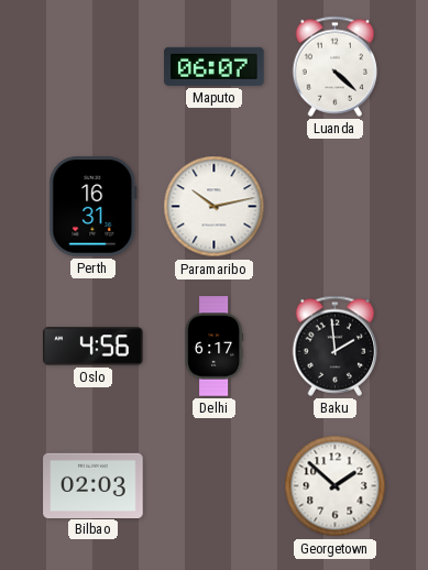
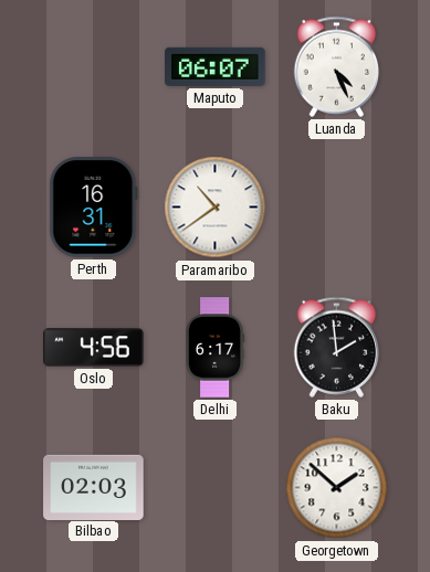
Luanda: 4:22 -> 4:26 (337, 66)
Paramaribo: 10:13 -> 10:39 (216, 208)
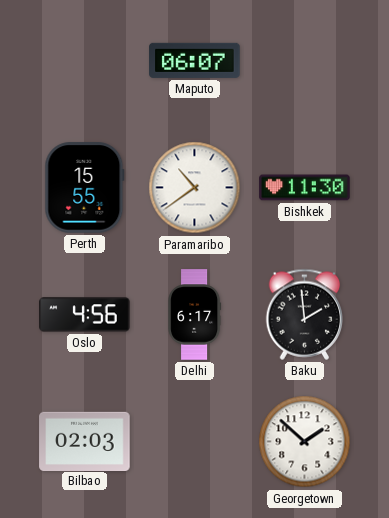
Luanda: 4:26 -> none (337, 66)
Perth: 16:31 -> 15:55 (85, 188)
Bishkek: none -> 11:30 (305, 188)
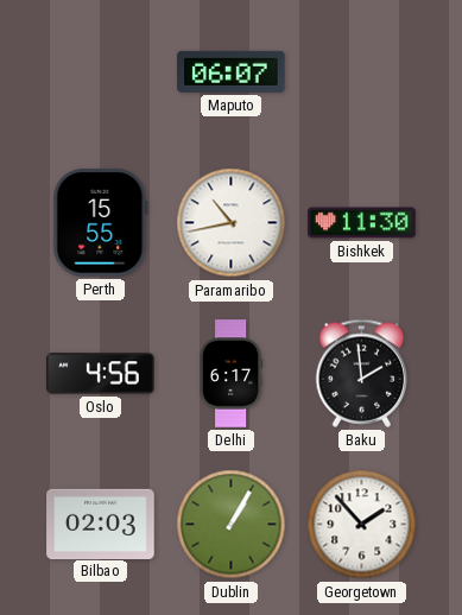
Paramaribo: 10:39 -> 10:43 (232, 223)
Dublin: none -> 1:05 (232, 525)
Georgetown: 1:52 -> 1:53 (362, 525)
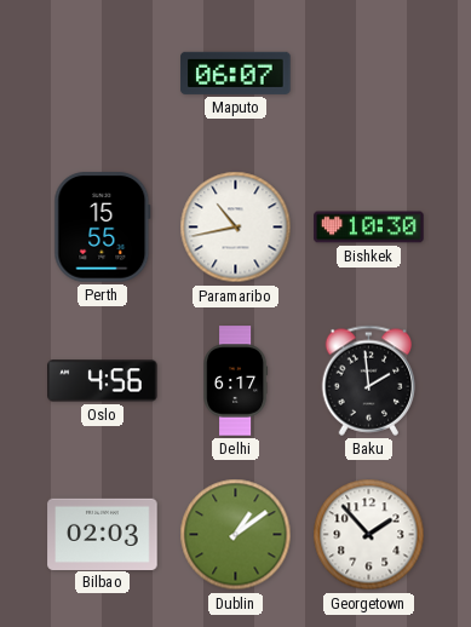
Bishkek: 11:30 -> 10:30 (369, 228)
Dublin: 1:05 -> 1:09 (236, 535)
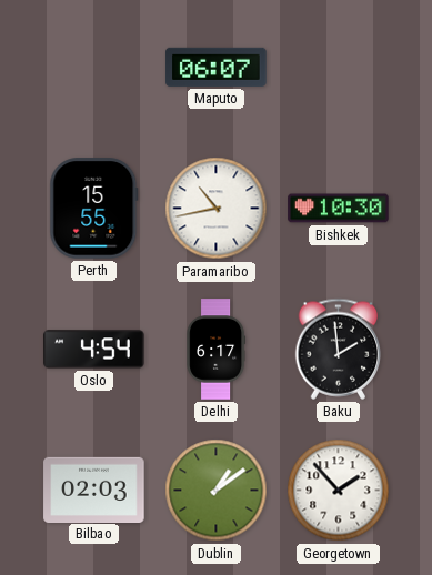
Oslo: 4:56 -> 4:54 (94, 350)
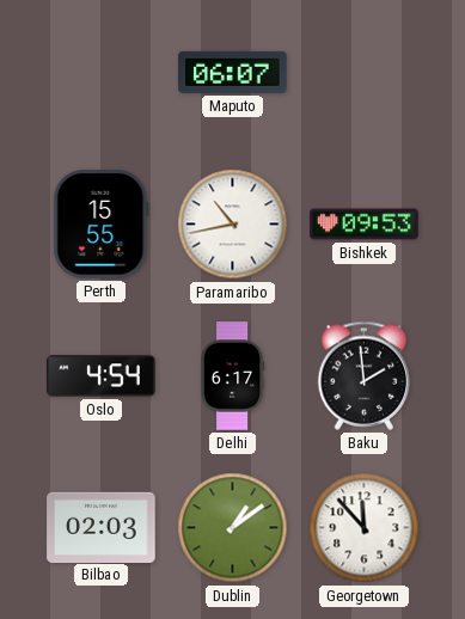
Bishkek: 10:30 -> 09:53 (365, 225)
Georgetown: 1:53 -> 11:53 (365, 528)
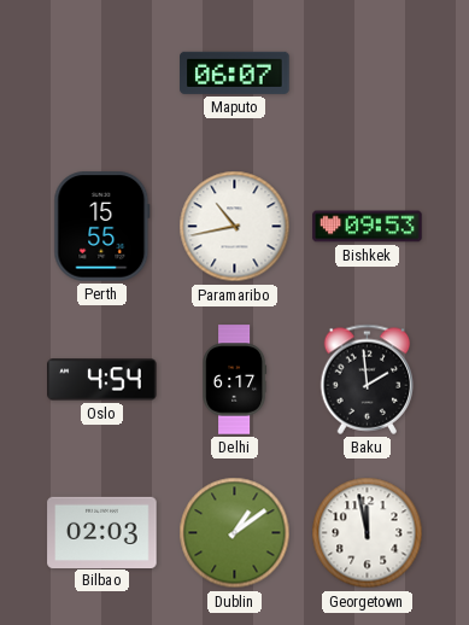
Georgetown: 11:53 -> 11:58 (368, 533)
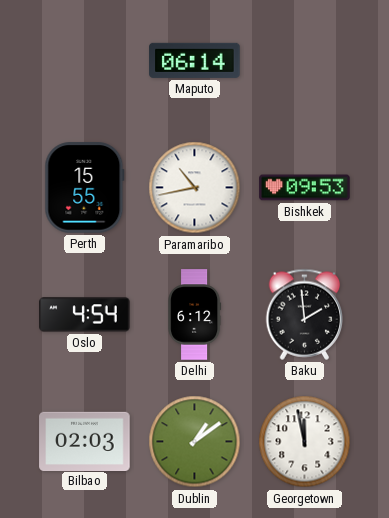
Maputo: 06:07 -> 06:14 (195, 60)
Delhi: 6:17 -> 6:12 (195, 315)
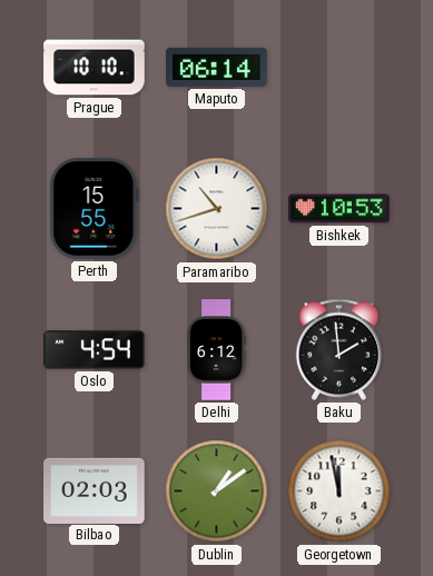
Prague: none -> 10:10 (95, 68)
Paramaribo: 10:43 -> 10:42 (217, 209)
Bishkek: 09:53 -> 10:53 (339, 209)
